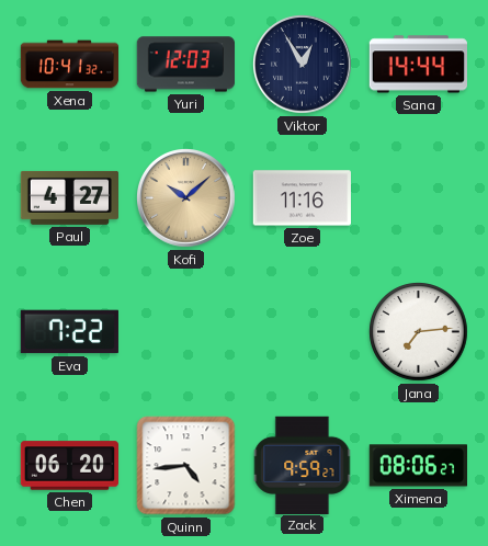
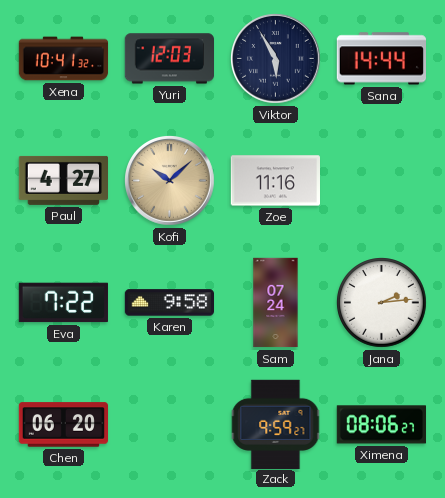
Viktor: 12:55 -> 5:55 (276, 59)
Karen: none -> 9:58 (169, 303)
Sam: none -> 07:24 (276, 303)
Jana: 7:14 -> 2:14 (382, 303)
Quinn: 4:44 -> none (186, 466)
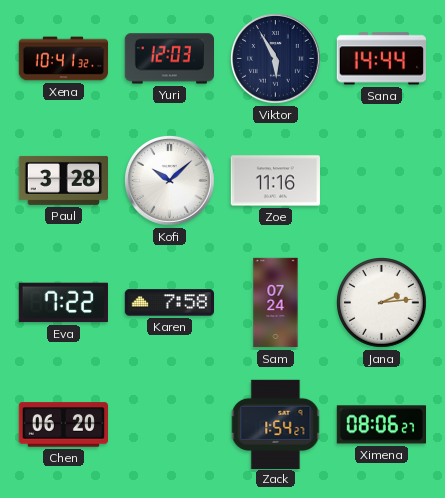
Paul: 4:27 -> 3:28 (63, 180)
Kofi dial: champagne -> white (170, 181)
Karen: 9:58 -> 7:58 (169, 303)
Zack: 9:59 -> 1:54 (276, 424)
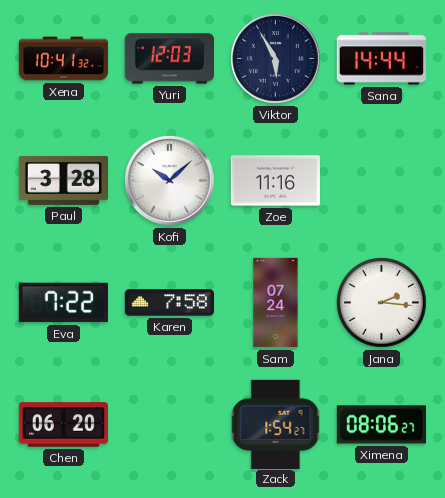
Jana: 2:14 -> 2:16 (382, 303)
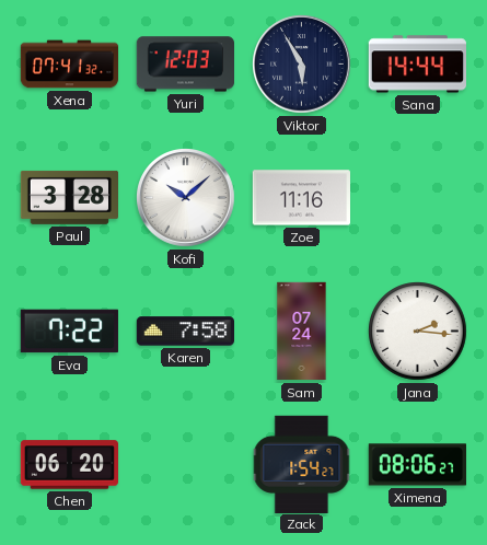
Xena: 10:41 -> 07:41 (70, 65)
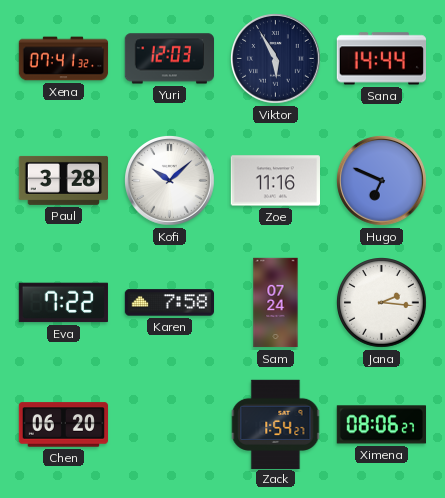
Hugo: none -> 6:49 (382, 181)
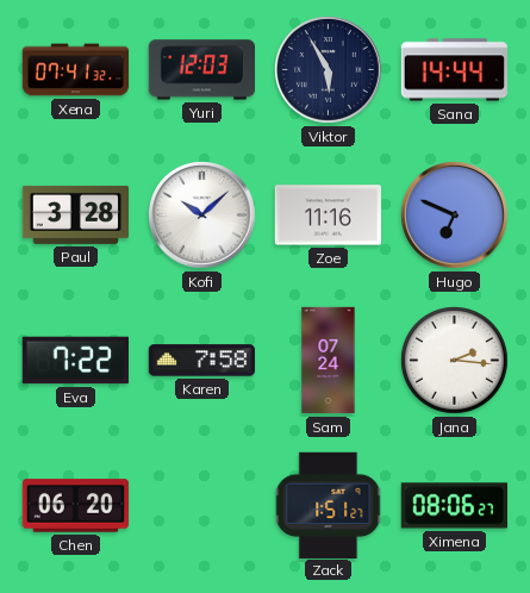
Zack: 1:54 -> 1:51 (329, 505)
